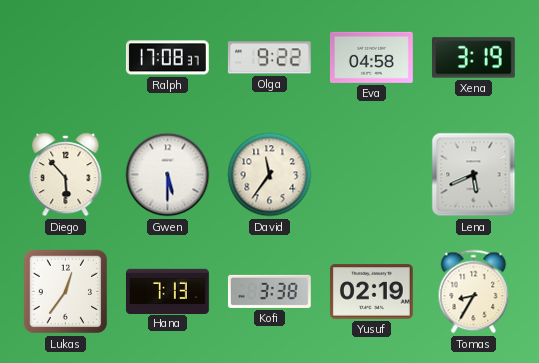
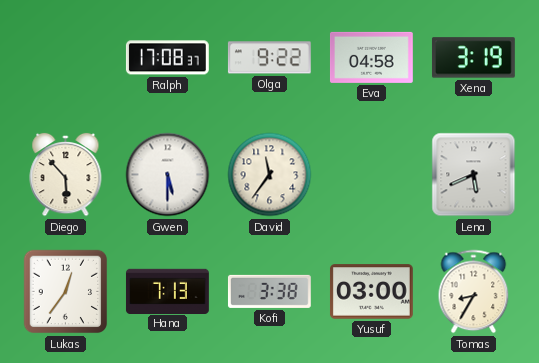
Yusuf: 02:19 -> 03:00 (371, 292)
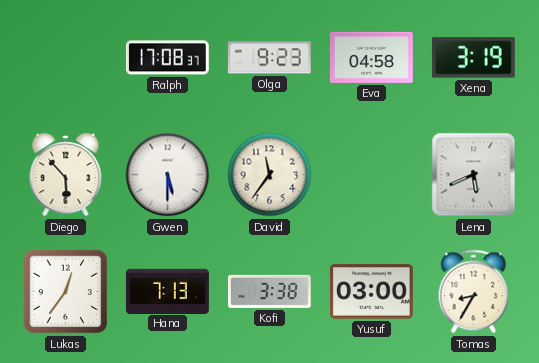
Olga: 9:22 -> 9:23 (269, 58)
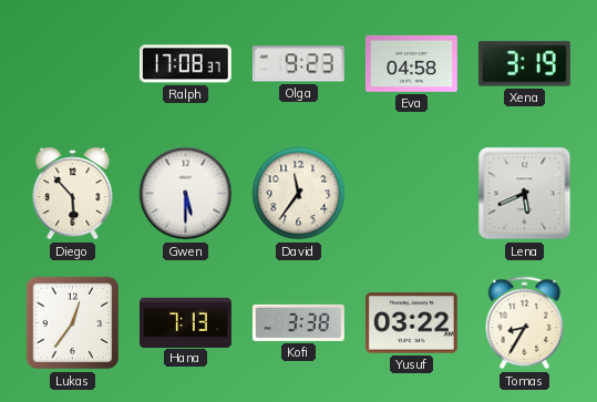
Yusuf: 03:00 -> 03:22 (411, 323)
